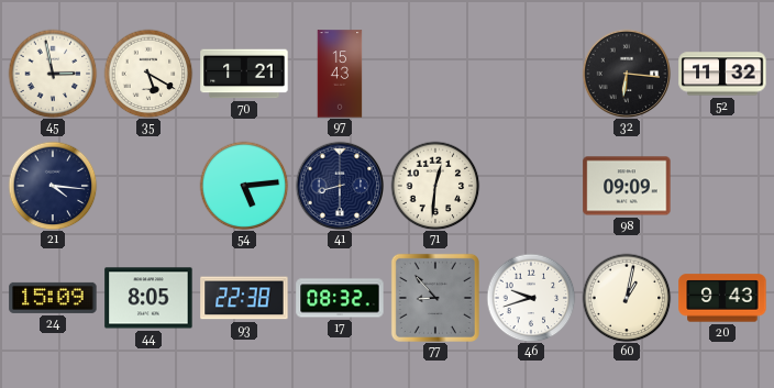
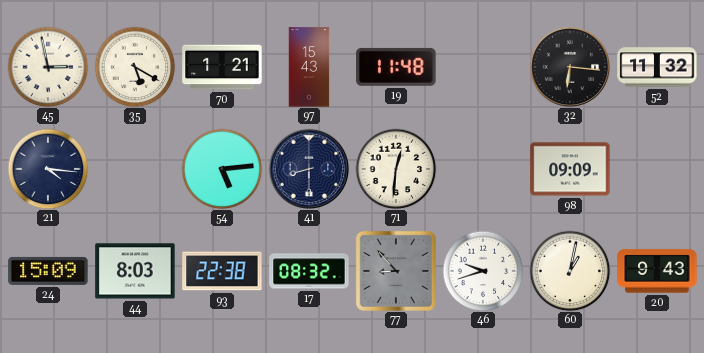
19: none -> 11:48 (396, 67)
44: 8:05 -> 8:03 (135, 271)
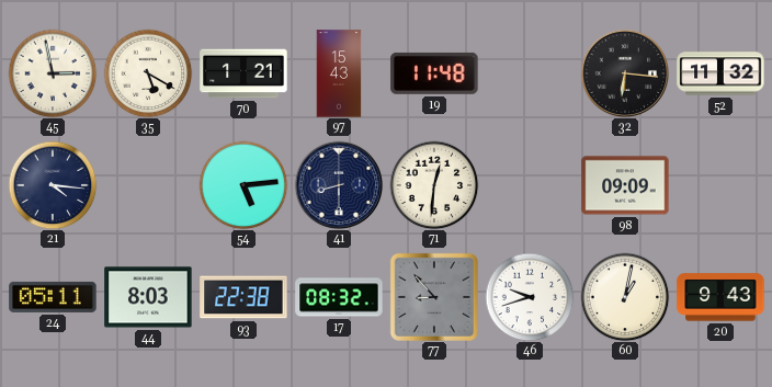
24: 15:09 -> 05:11 (53, 297)
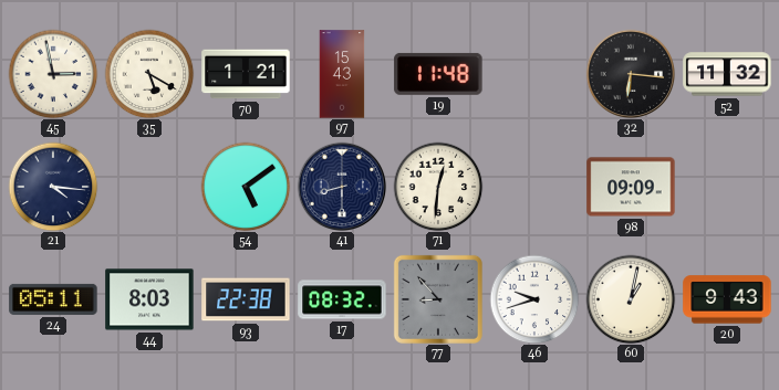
54: 5:14 -> 5:09 (246, 187)
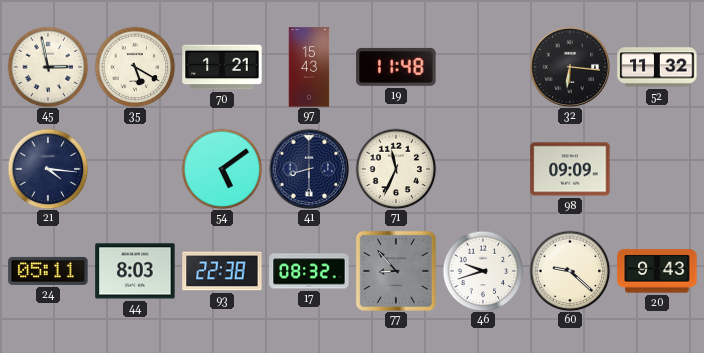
71: 12:31 -> 11:34 (396, 169)
60: 1:02 -> 9:22 (570, 271)
